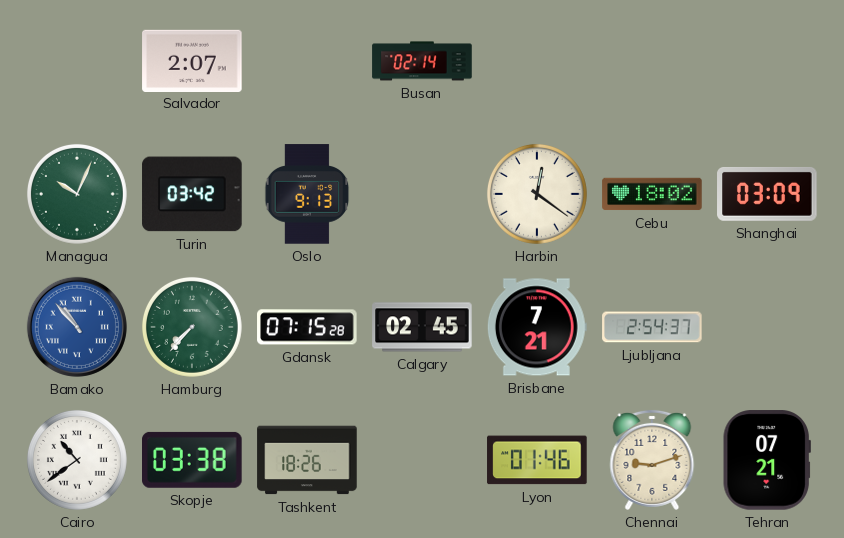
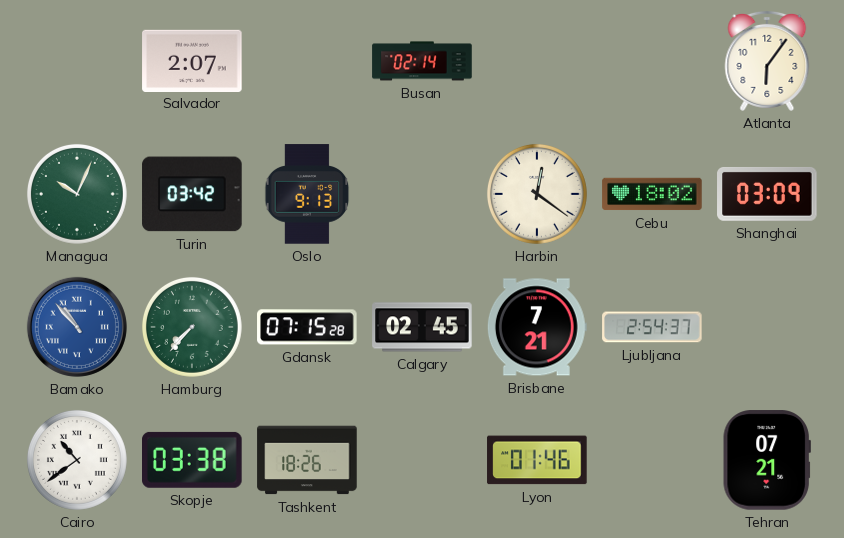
Atlanta: none -> 6:06 (767, 61)
Chennai: 9:12 -> none (652, 460)
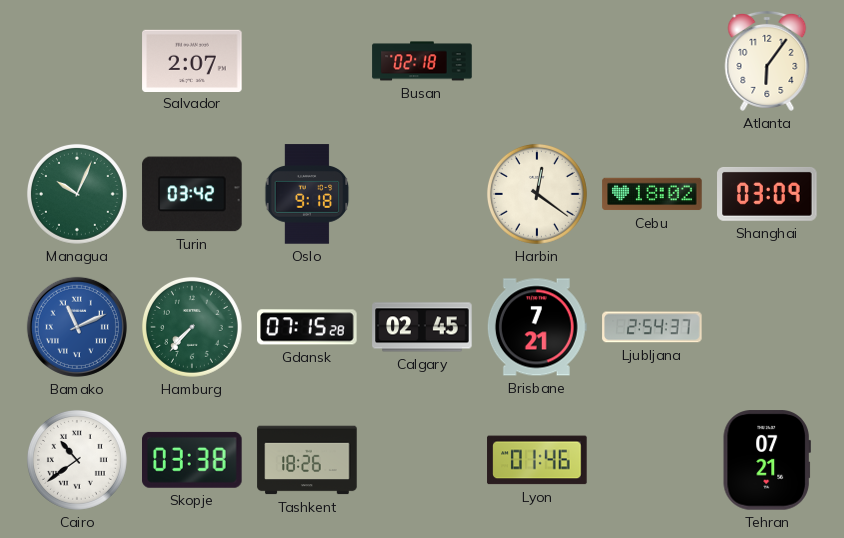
Busan: 02:14 -> 02:18 (422, 61)
Oslo: 9:13 -> 9:18 (307, 194)
Bamako: 10:53 -> 11:11 (77, 327)
